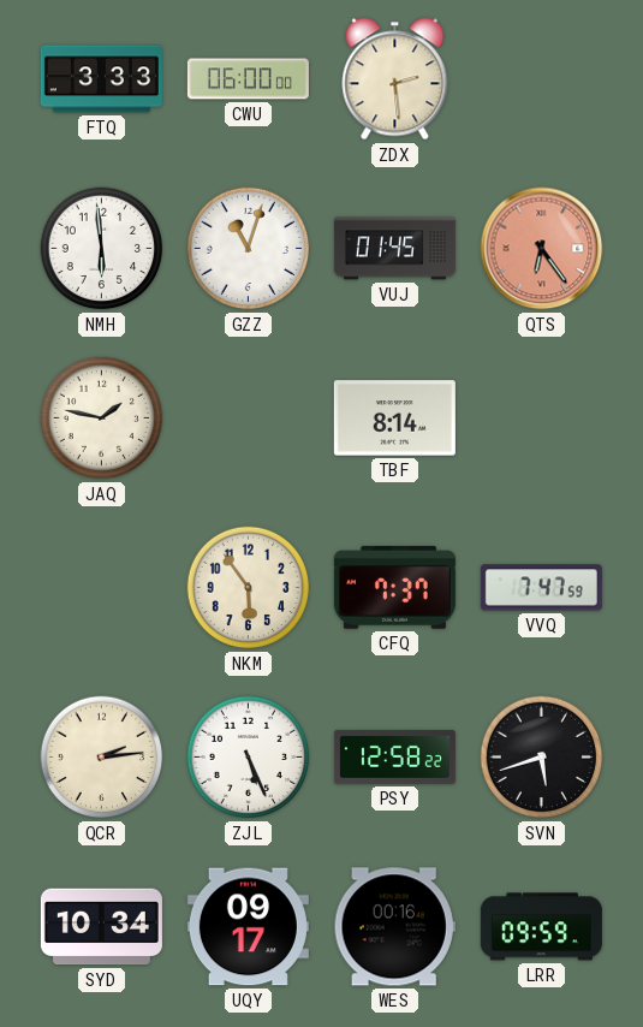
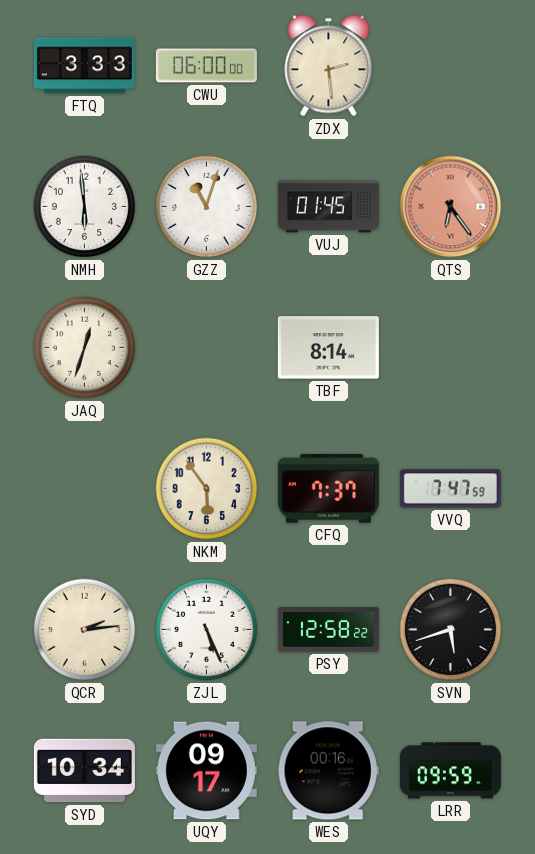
JAQ: 1:47 -> 12:33 (85, 348)
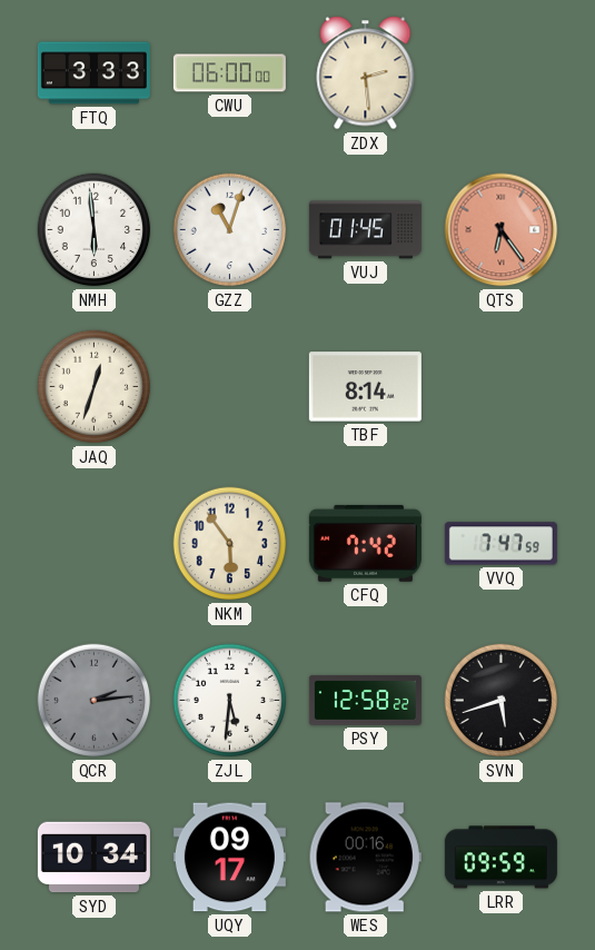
CFQ: 7:37 -> 7:42 (365, 543)
QCR dial: cream -> grey (95, 701)
ZJL: 5:26 -> 5:31 (230, 701)
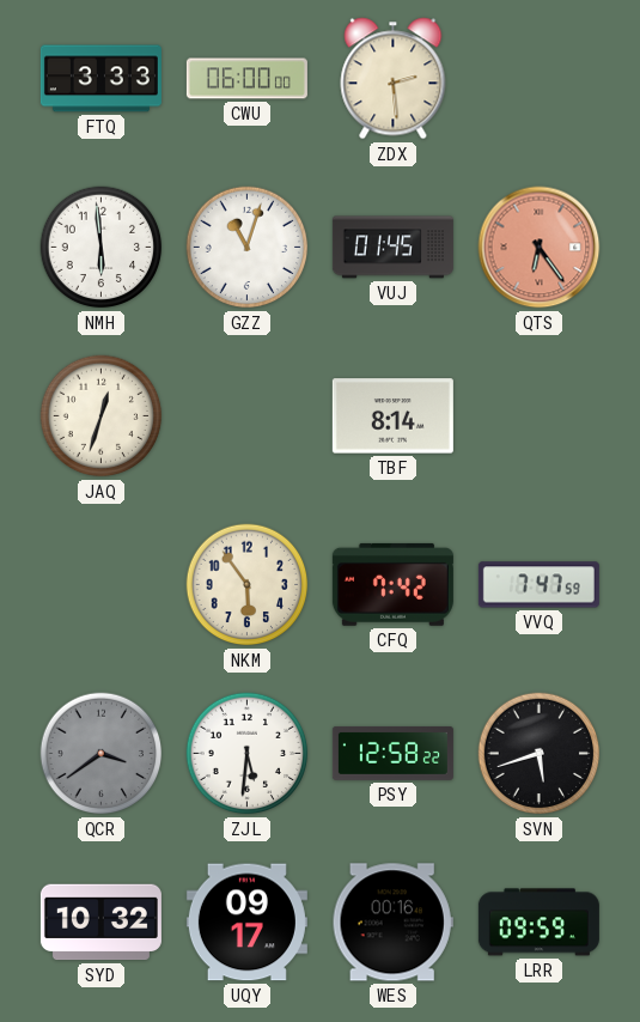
QCR: 2:14 -> 3:39 (102, 754)
SYD: 10:34 -> 10:32 (100, 923)
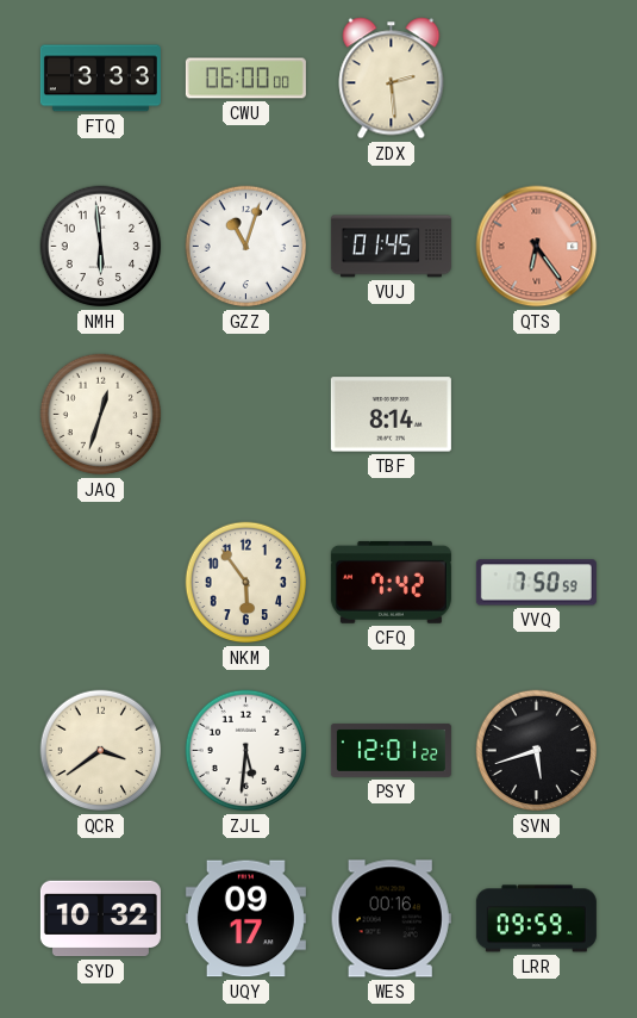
VVQ: 7:47 -> 7:50 (536, 583)
QCR dial: grey -> cream (101, 751)
PSY: 12:58 -> 12:01 (391, 750)
